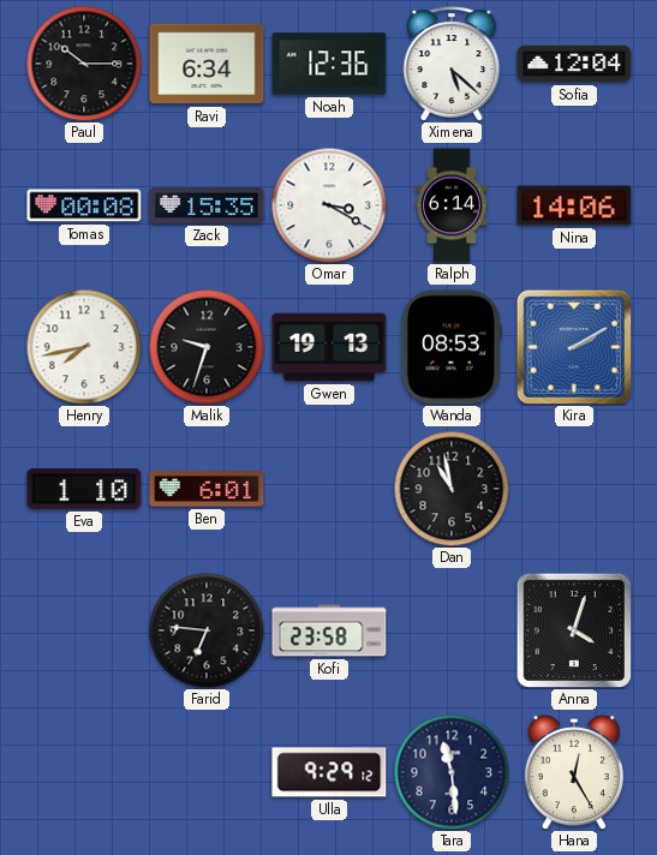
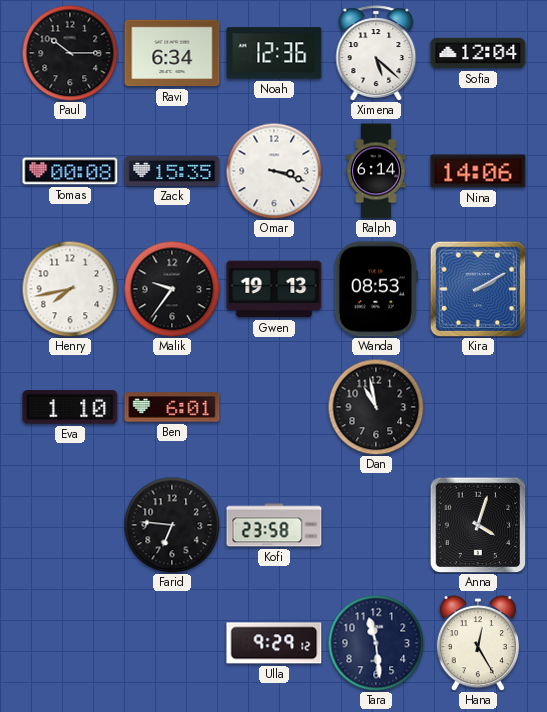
Omar: 3:20 -> 3:18 (274, 171)
Malik: 9:33 -> 9:36 (172, 289)
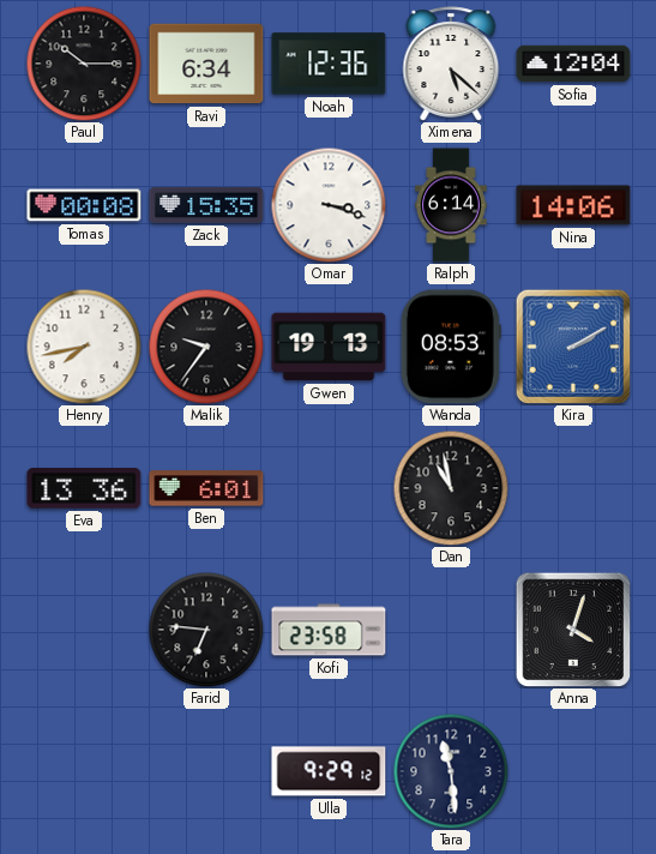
Eva: 1:10 -> 13:36 (84, 488)
Hana: 12:25 -> none (478, 643)
